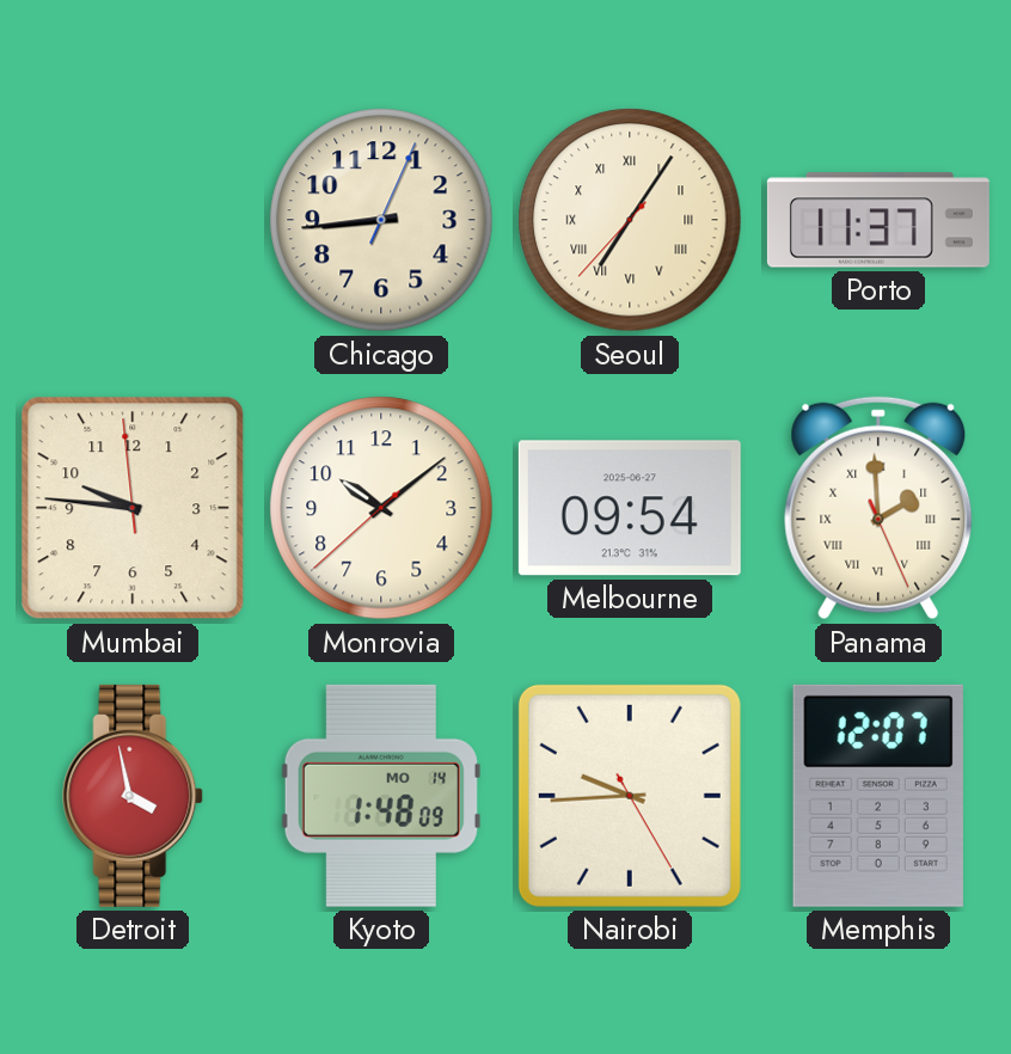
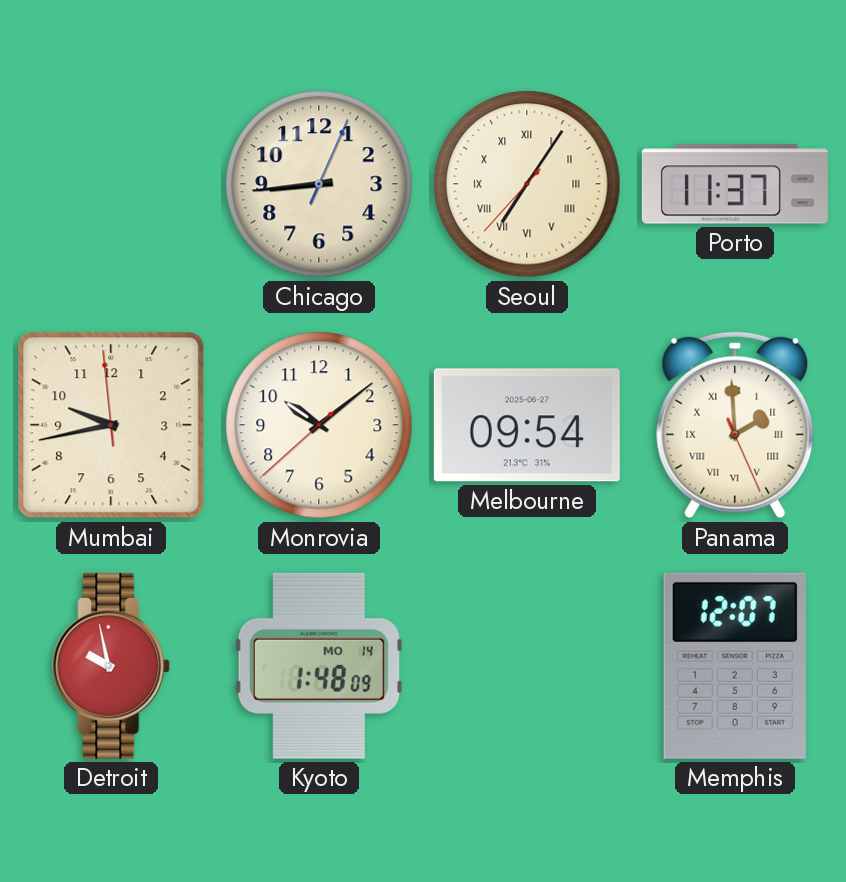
Mumbai: 9:45 -> 9:42 (111, 425)
Detroit: 3:58 -> 9:58 (112, 666)
Nairobi: 9:44 -> none (630, 796)
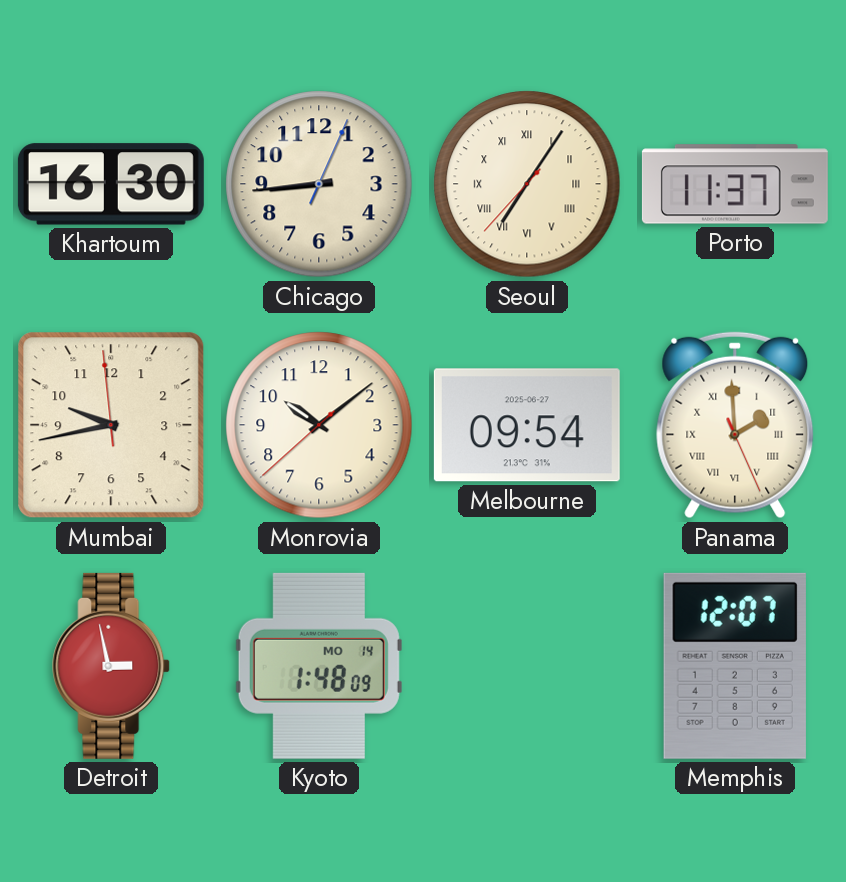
Khartoum: none -> 16:30 (111, 184)
Detroit: 9:58 -> 2:58 (112, 666)
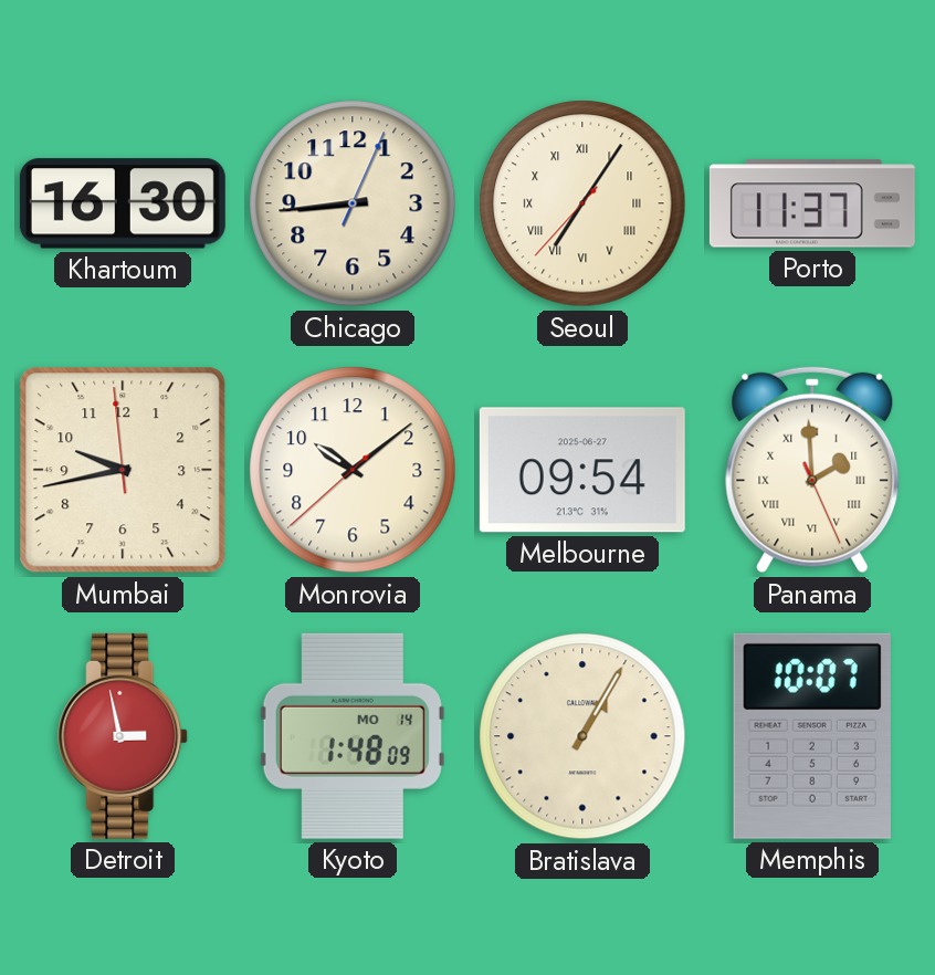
Bratislava: none -> 1:05 (582, 736)
Memphis: 12:07 -> 10:07 (812, 736)
